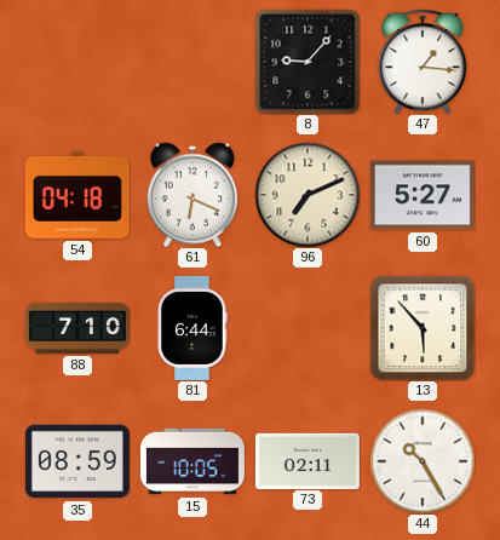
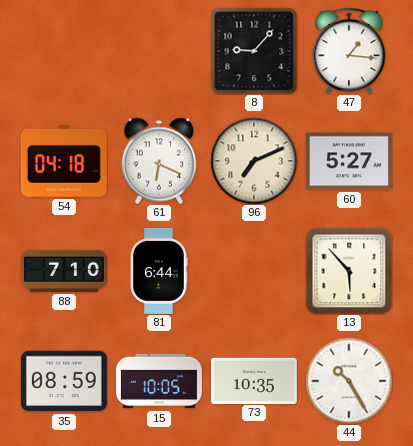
73: 02:11 -> 10:35 (254, 380)
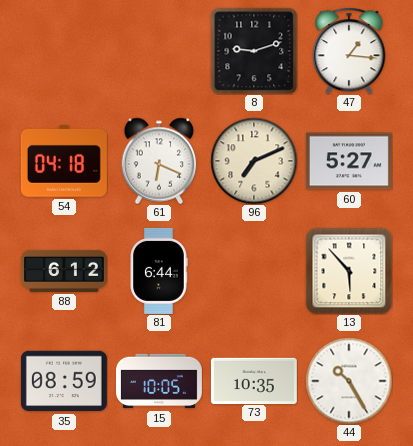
8: 9:07 -> 9:12 (254, 51)
88: 7:10 -> 6:12 (64, 271)
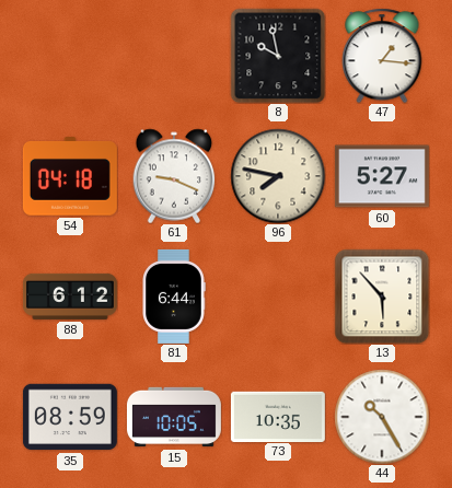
8: 9:12 -> 9:58 (278, 56)
61: 6:19 -> 9:19 (174, 176)
96: 7:11 -> 7:47 (278, 176)
